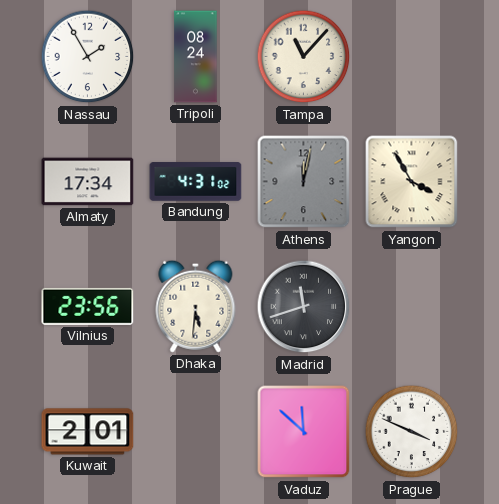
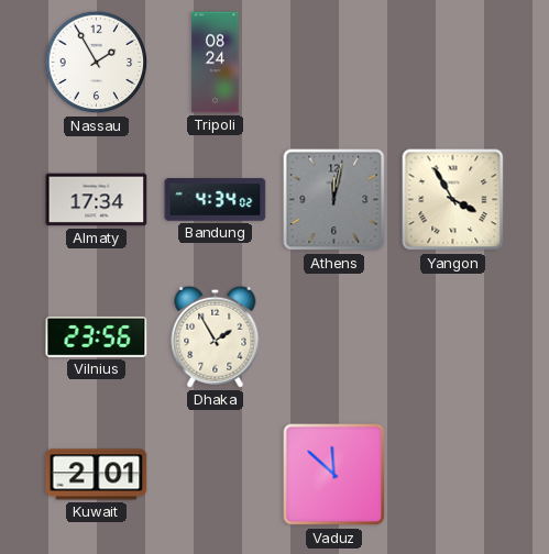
Tampa: 11:07 -> none (304, 57)
Bandung: 4:31 -> 4:34 (216, 200)
Dhaka: 5:31 -> 1:55 (216, 336)
Madrid: 11:42 -> none (304, 307)
Prague: 3:49 -> none (412, 432)
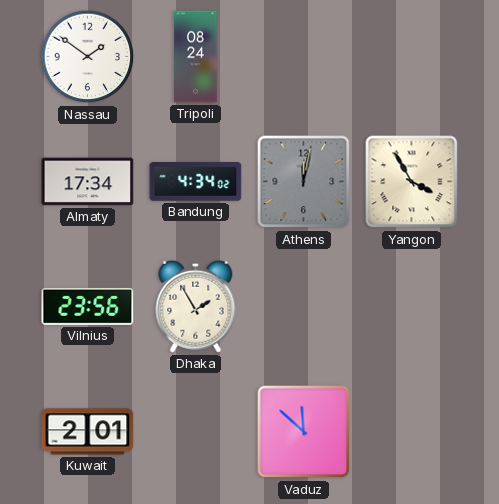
Nassau: 1:55 -> 1:51 (88, 57)
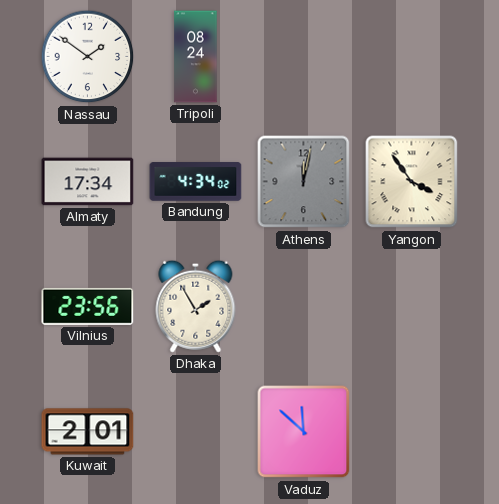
Yangon: 3:55 -> 3:54 (412, 182)
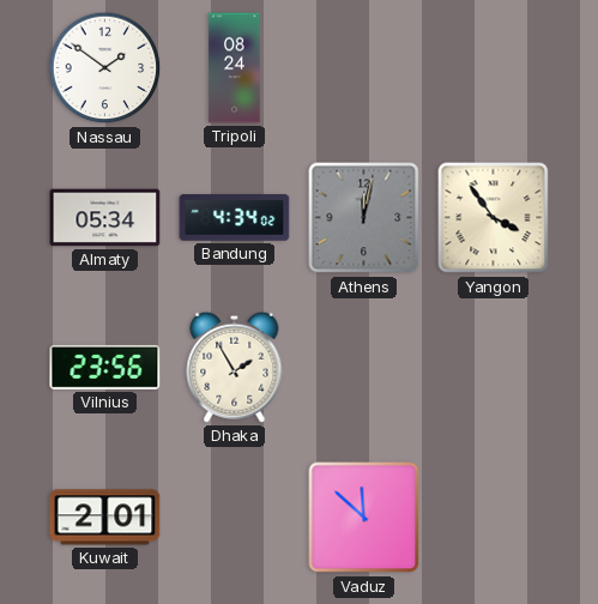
Almaty: 17:34 -> 05:34 (105, 218)
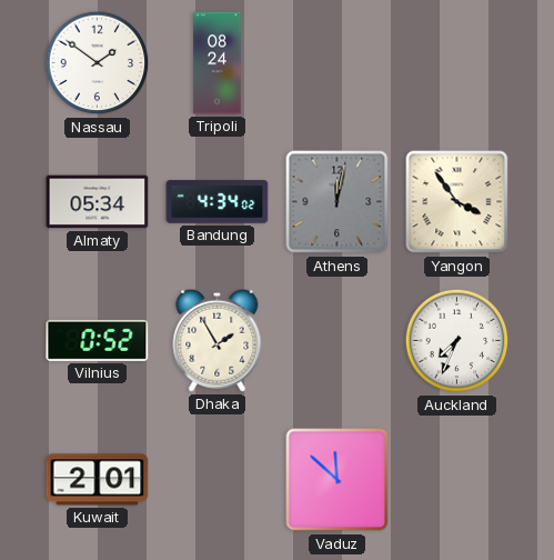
Vilnius: 23:56 -> 0:52 (98, 340)
Auckland: none -> 7:34 (457, 341)
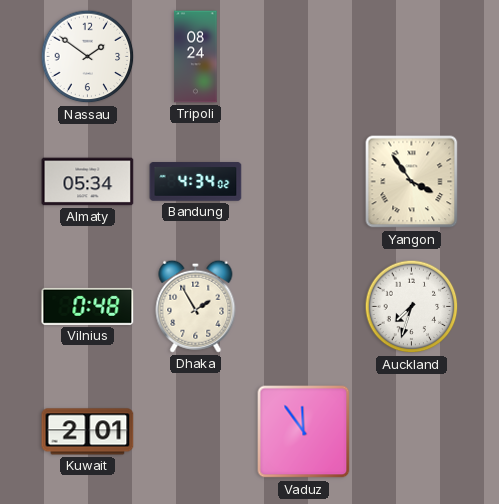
Athens: 12:02 -> none (338, 202)
Vilnius: 0:52 -> 0:48 (88, 306)
Auckland: 7:34 -> 7:33 (412, 307)
Vaduz: 11:52 -> 11:54 (304, 432)
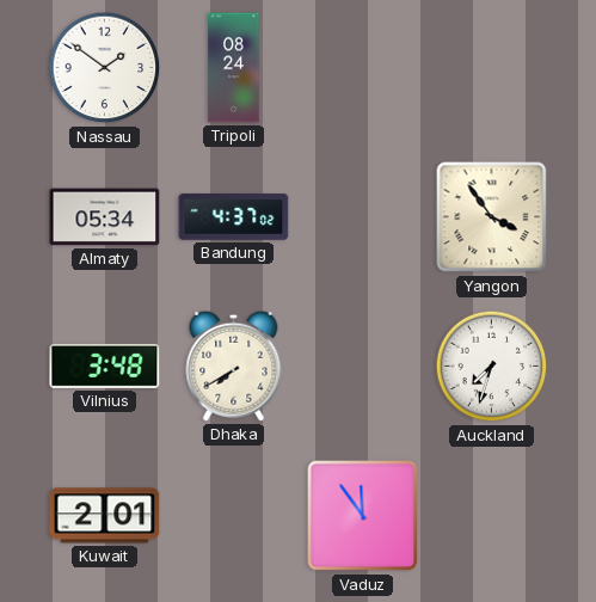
Bandung: 4:34 -> 4:37 (234, 217)
Vilnius: 0:48 -> 3:48 (105, 365)
Dhaka: 1:55 -> 7:40 (234, 365)
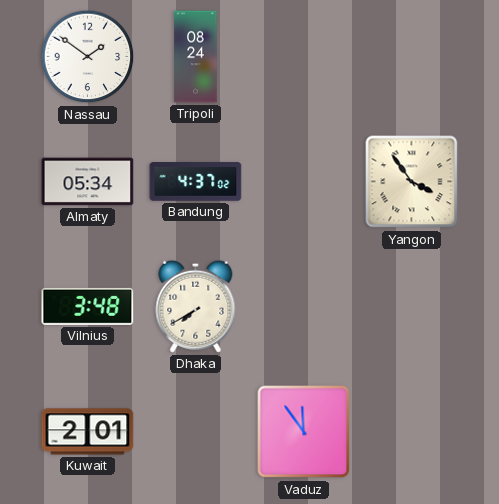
Auckland: 7:33 -> none (492, 367)
